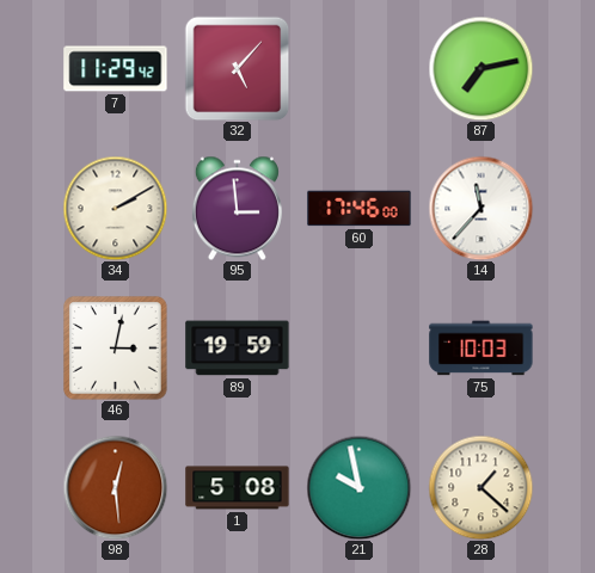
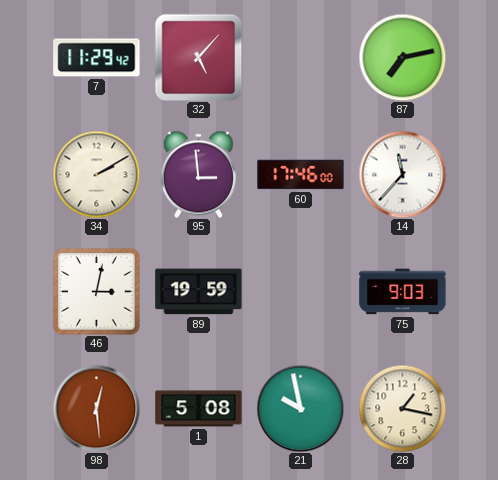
75: 10:03 -> 9:03 (403, 292)
28: 1:22 -> 1:17 (402, 408)
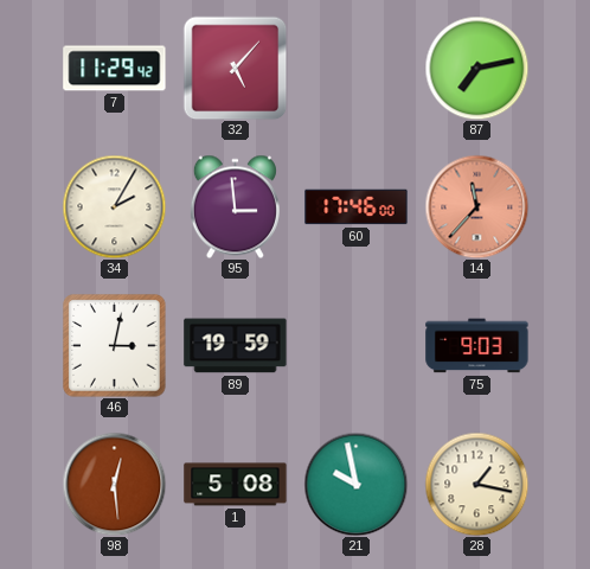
34: 2:10 -> 2:05 (114, 206)
14 dial: white -> salmon (476, 206)
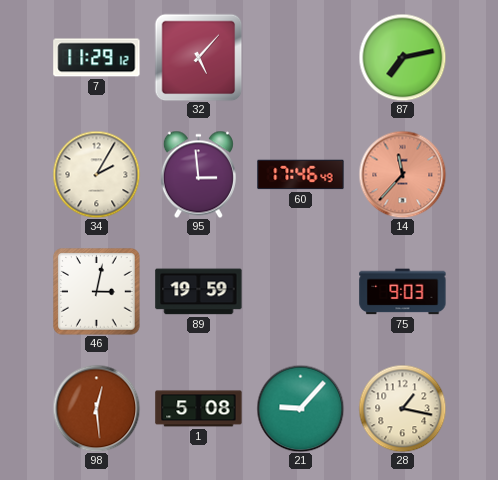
7: 11:29:42 -> 11:29:12 (97, 58)
60: 17:46:00 -> 17:46:49 (301, 175)
21: 9:58 -> 9:07 (300, 408)
